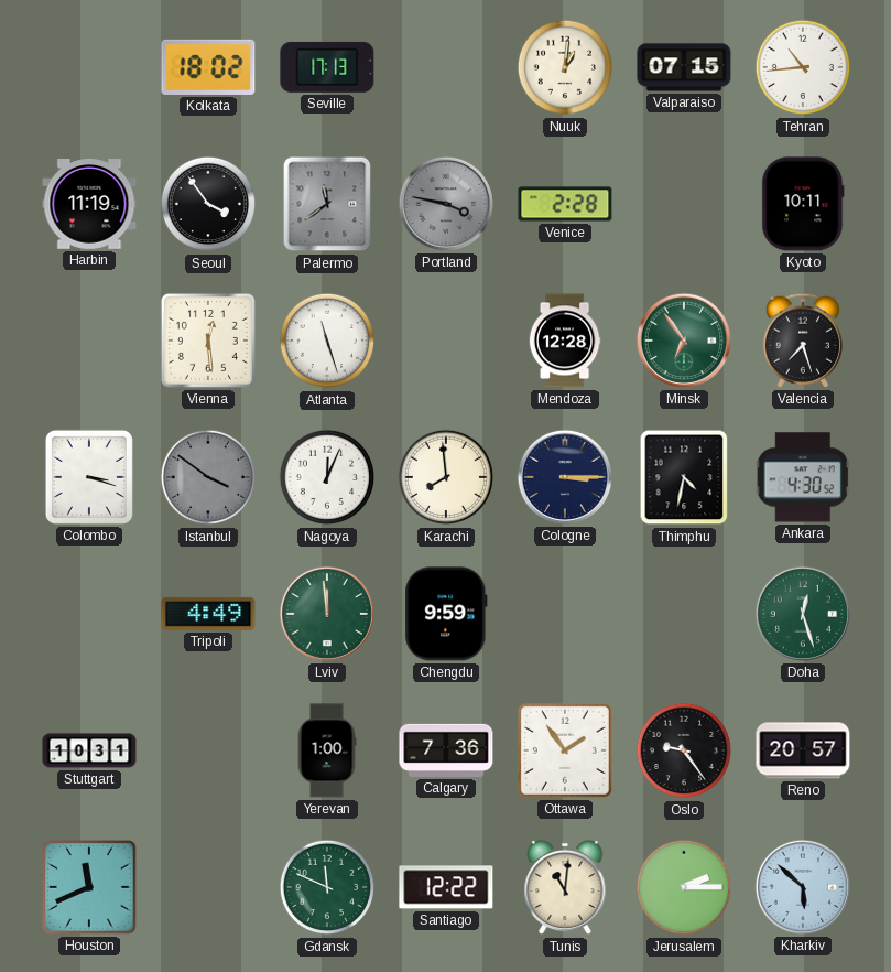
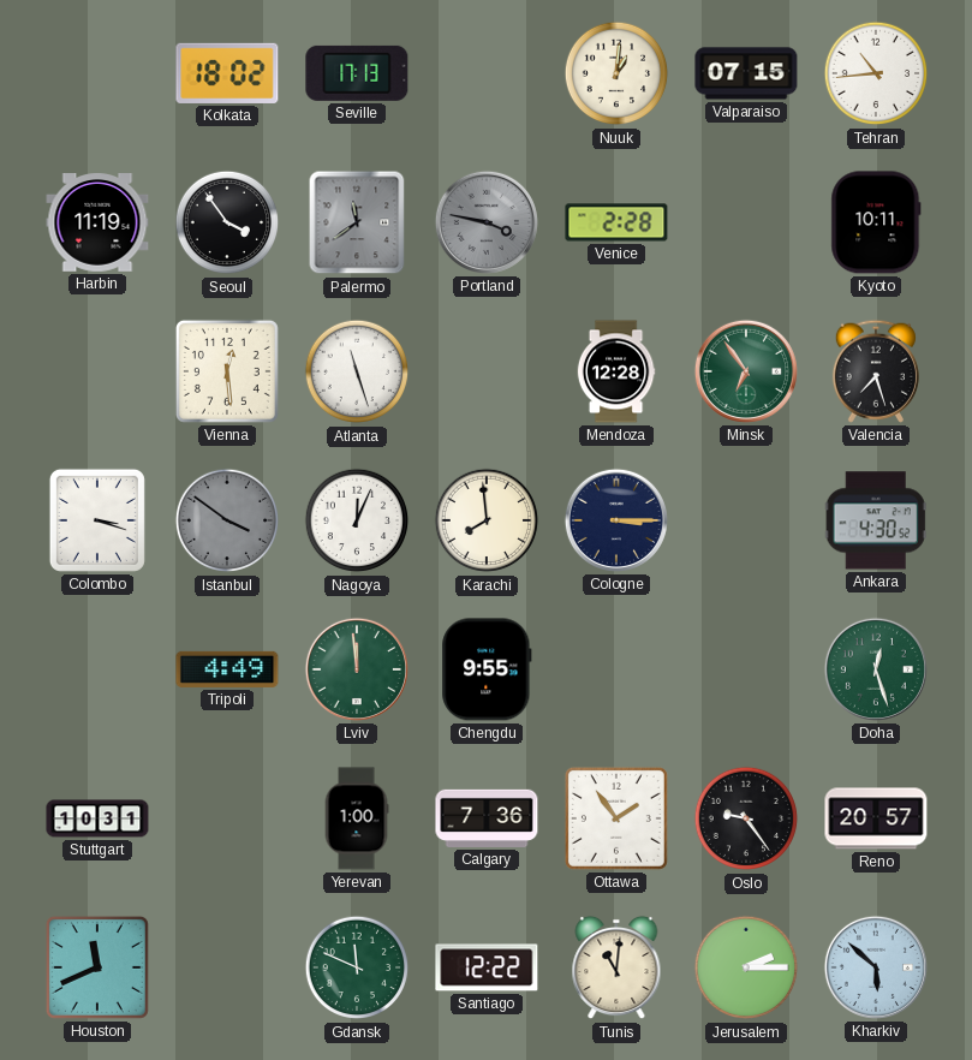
Thimphu: 4:32 -> none (684, 477)
Chengdu: 9:59 -> 9:55 (487, 669)
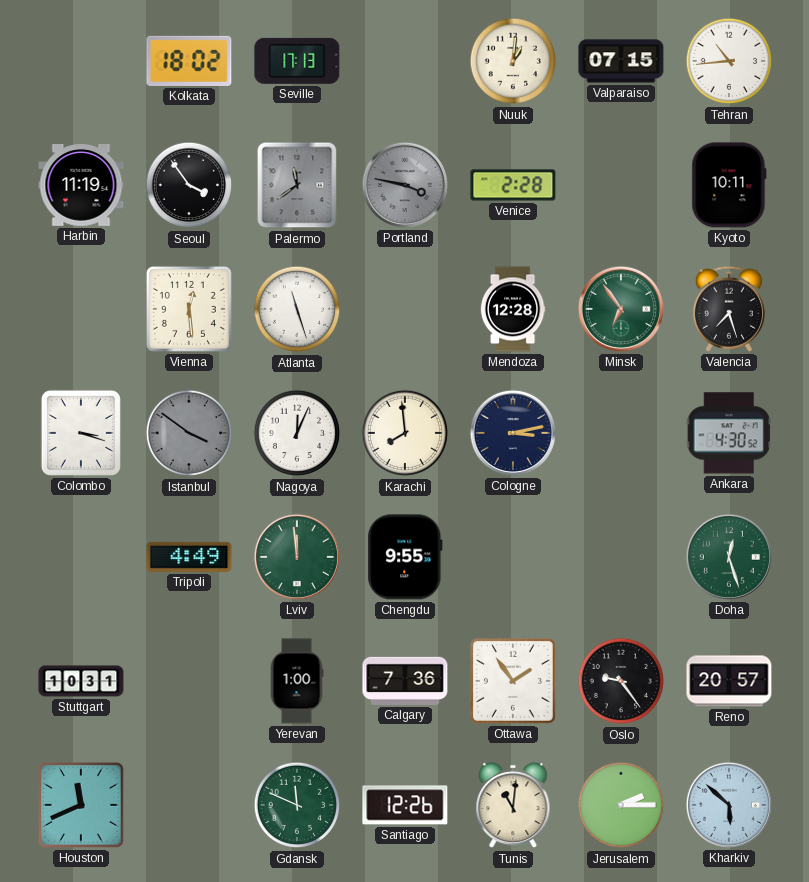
Cologne: 3:15 -> 3:13 (513, 433)
Santiago: 12:22 -> 12:26 (405, 805)
